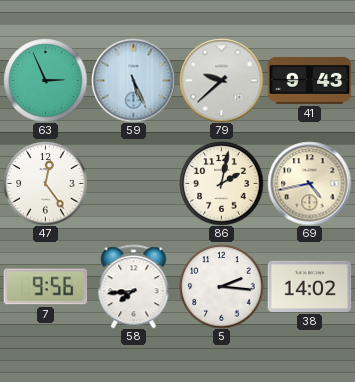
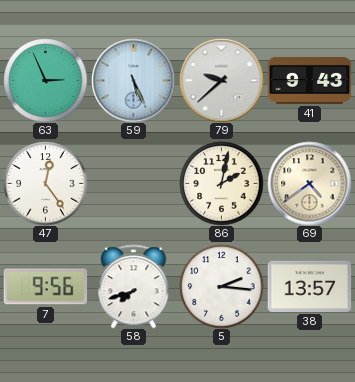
69: 4:43 -> 4:39 (309, 183)
58: 7:44 -> 7:42 (134, 286)
38: 14:02 -> 13:57 (309, 286)
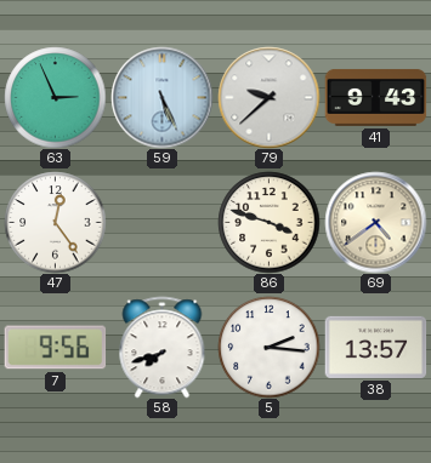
86: 2:02 -> 3:48 (268, 222)
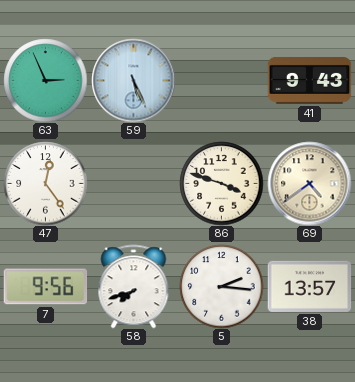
79: 9:38 -> none (268, 97)
